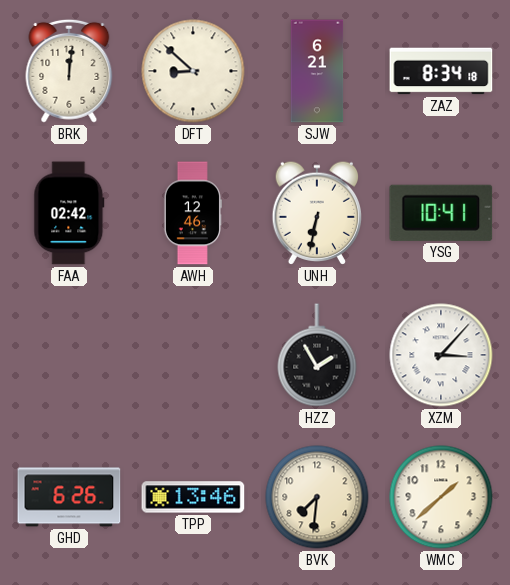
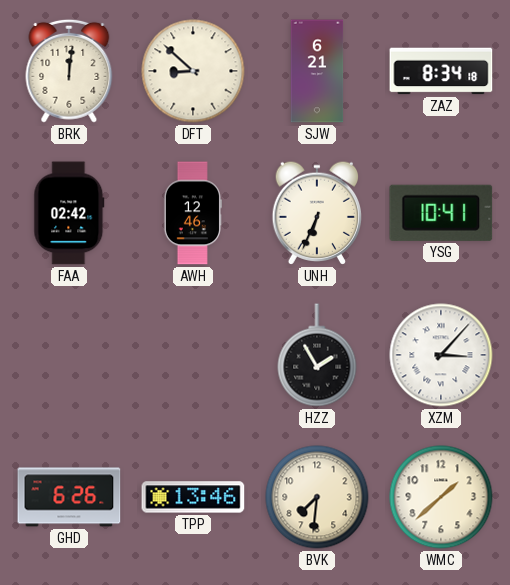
UNH: 6:32 -> 6:34 (316, 213)
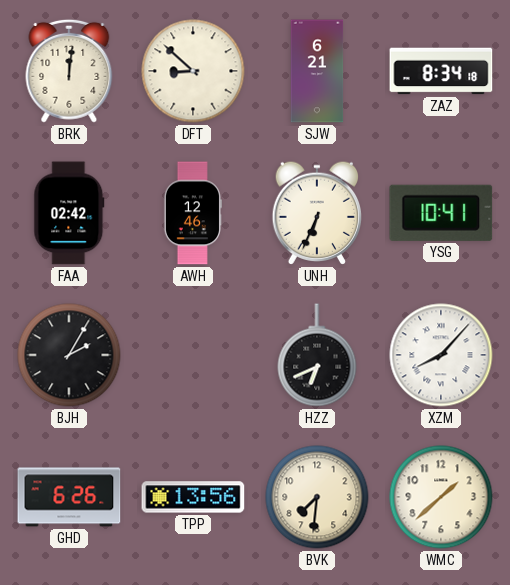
BJH: none -> 2:05 (69, 355)
HZZ: 1:55 -> 6:41 (317, 355)
XZM: 3:07 -> 8:07 (441, 355)
TPP: 13:46 -> 13:56 (193, 497)
